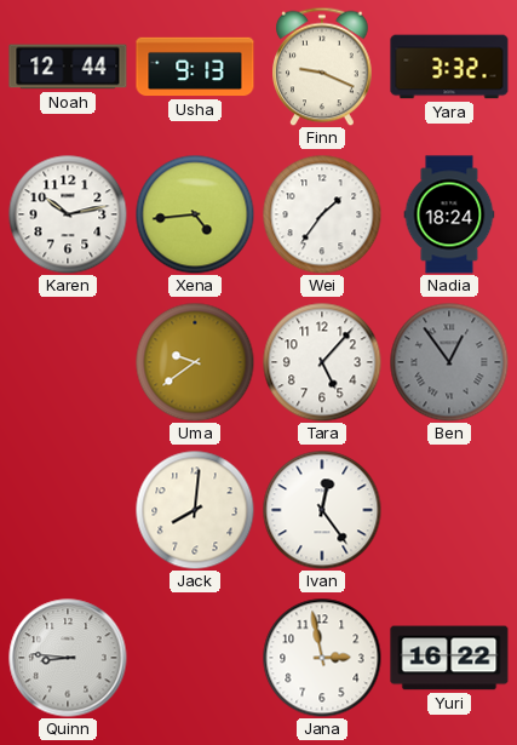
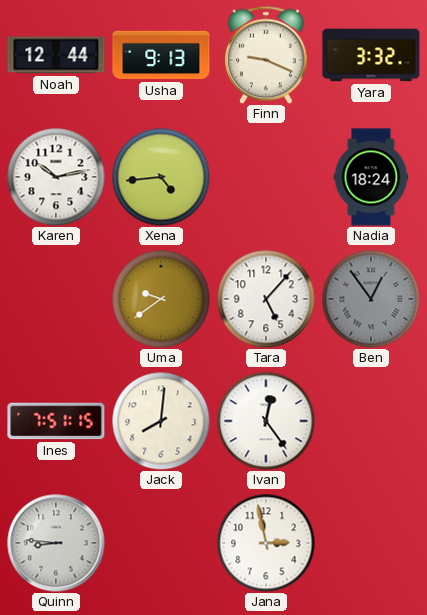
Wei: 1:36 -> none (322, 214)
Ines: none -> 7:51 (56, 421)
Yuri: 16:22 -> none (449, 658)
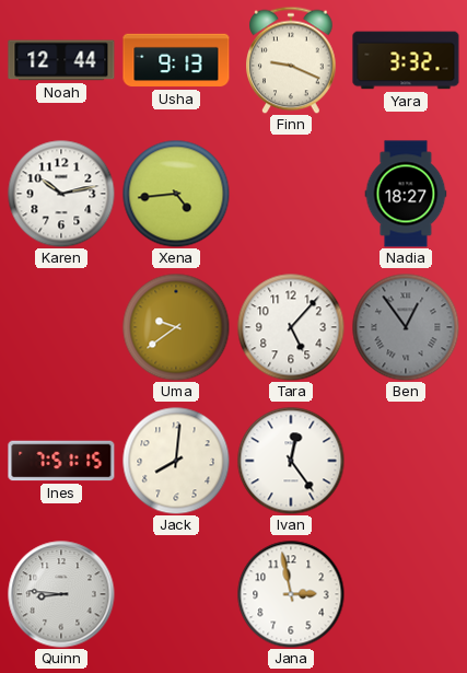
Nadia: 18:24 -> 18:27 (406, 194)
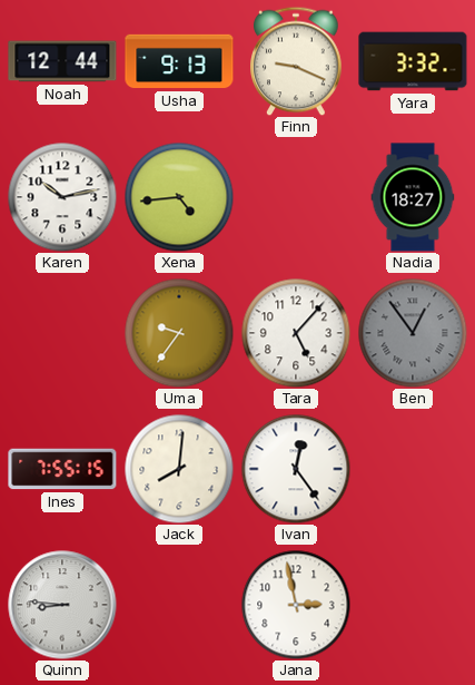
Uma: 9:39 -> 9:36 (179, 333)
Ines: 7:51 -> 7:55 (62, 469)
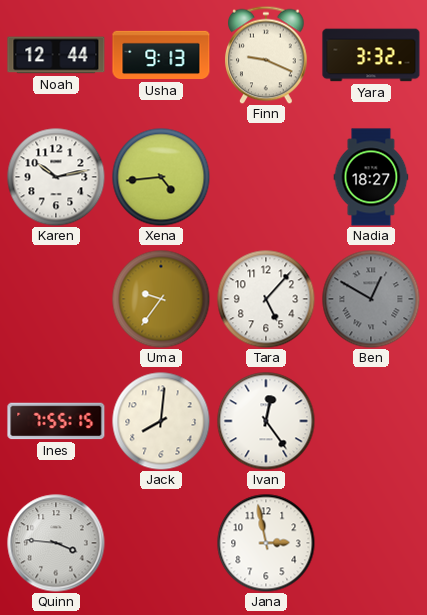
Ben: 12:54 -> 12:50 (371, 299)
Quinn: 8:46 -> 3:46 (56, 543)
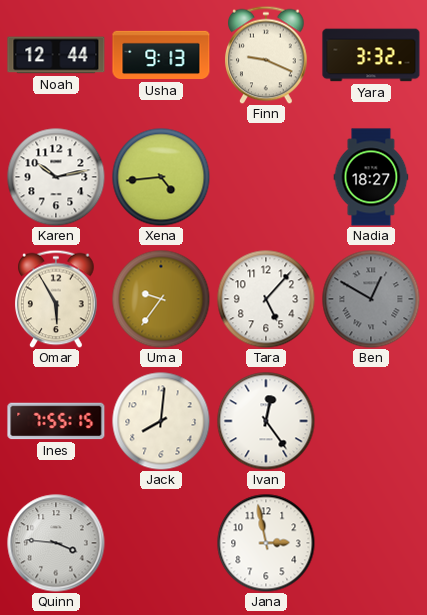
Omar: none -> 5:55 (57, 299)
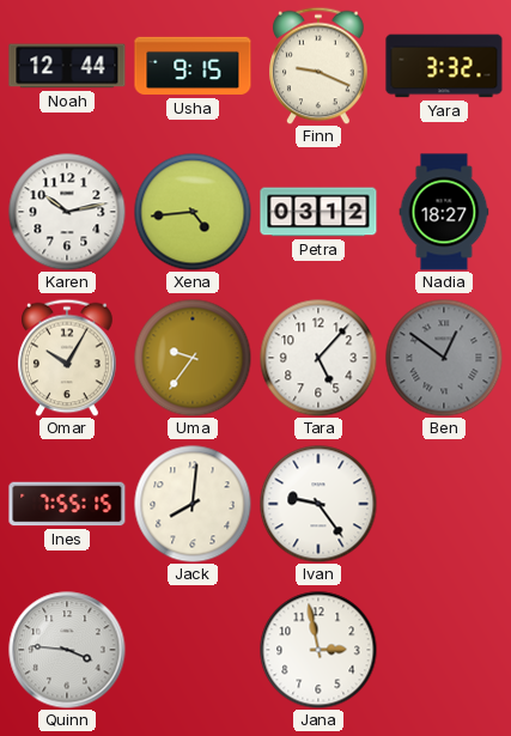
Usha: 9:13 -> 9:15 (193, 66)
Petra: none -> 03:12 (318, 212)
Omar: 5:55 -> 10:05 (68, 358)
Ben: 12:50 -> 12:51 (444, 358)
Ivan: 12:24 -> 9:24 (318, 504)
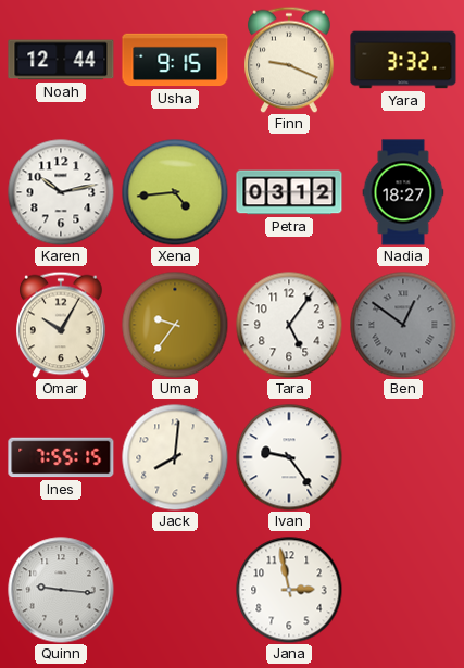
Tara: 5:07 -> 5:06 (289, 325)
Quinn: 3:46 -> 9:16 (61, 590)
